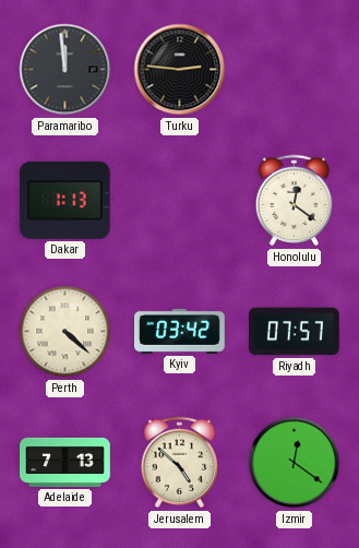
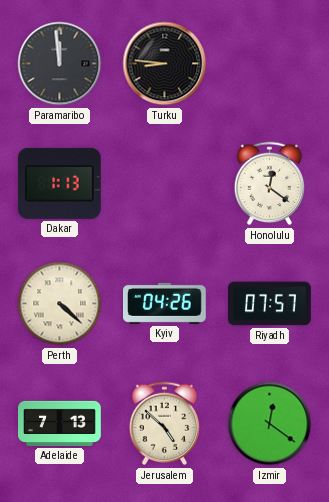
Turku: 2:46 -> 8:46 (165, 64)
Kyiv: 03:42 -> 04:26 (165, 303)
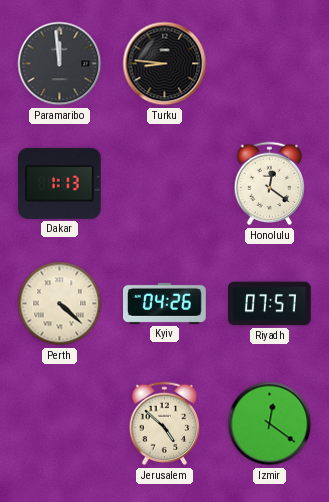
Adelaide: 7:13 -> none (60, 423)
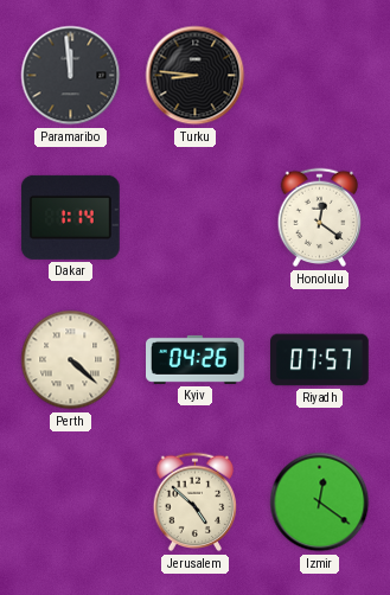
Dakar: 1:13 -> 1:14 (70, 217)
